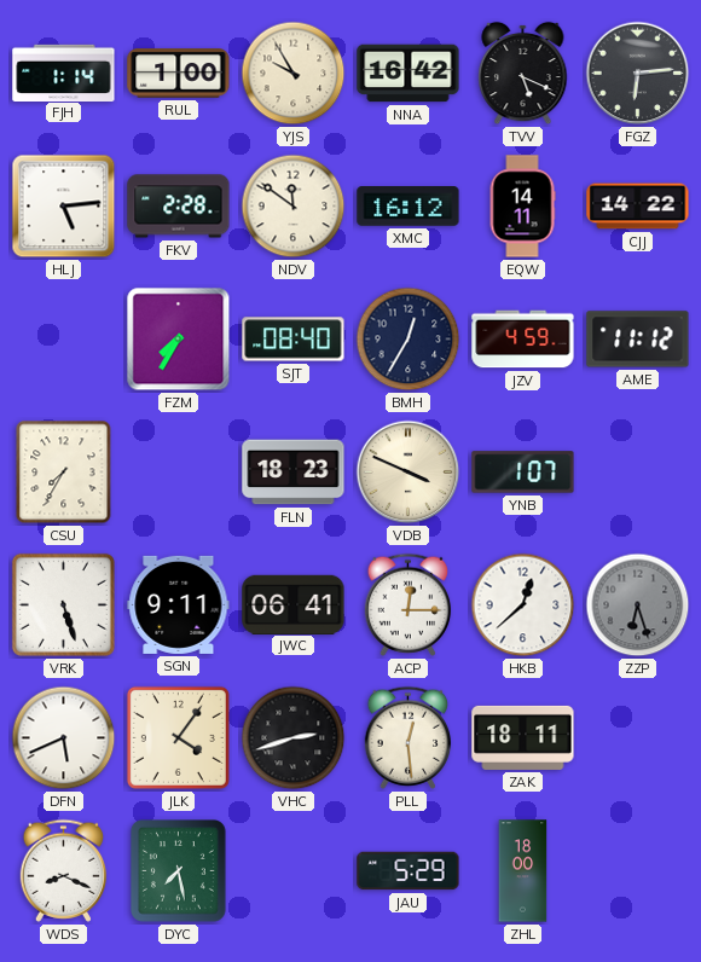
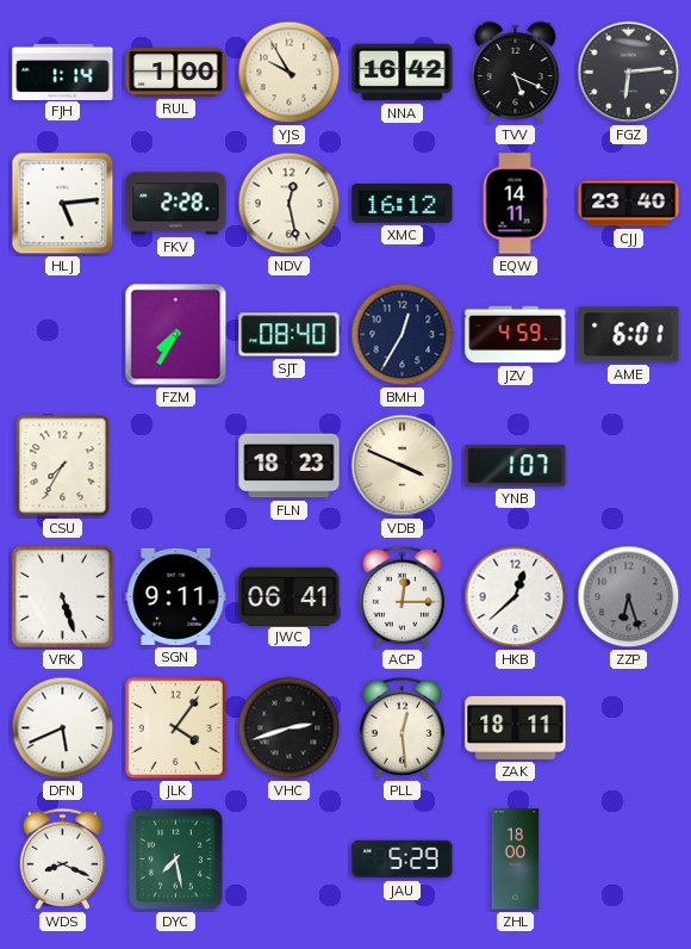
NDV: 11:51 -> 12:28 (290, 204)
CJJ: 14:22 -> 23:40 (629, 204)
AME: 11:12 -> 6:01 (629, 335)
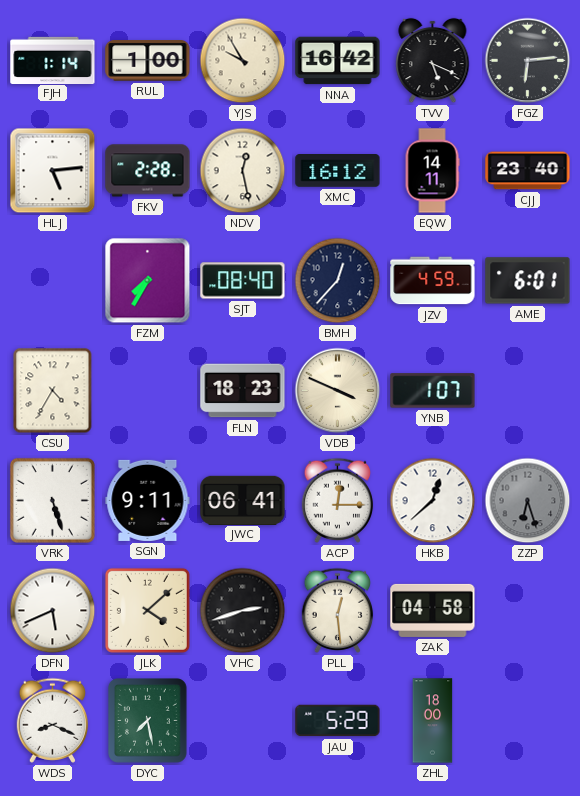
BMH: 12:35 -> 12:37 (338, 281)
CSU: 7:35 -> 4:35 (53, 391)
JLK: 4:06 -> 4:08 (147, 610)
ZAK: 18:11 -> 04:58 (433, 610)
